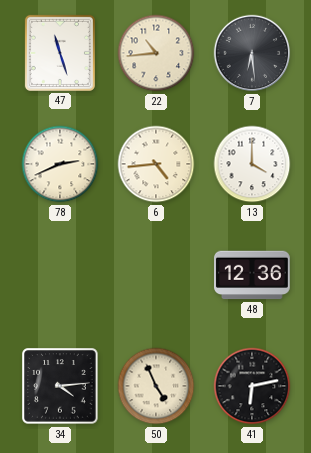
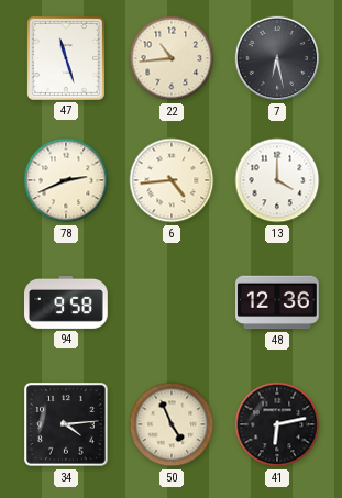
7: 6:29 -> 6:28 (277, 58)
94: none -> 9:58 (67, 302)
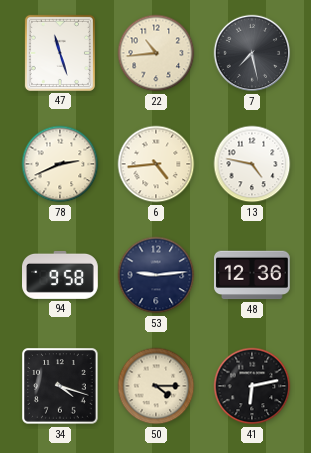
7: 6:28 -> 7:28 (252, 53)
13: 4:00 -> 4:47 (252, 164)
53: none -> 9:14 (156, 275)
34: 4:14 -> 4:18 (60, 386)
50: 4:56 -> 4:15 (156, 386)
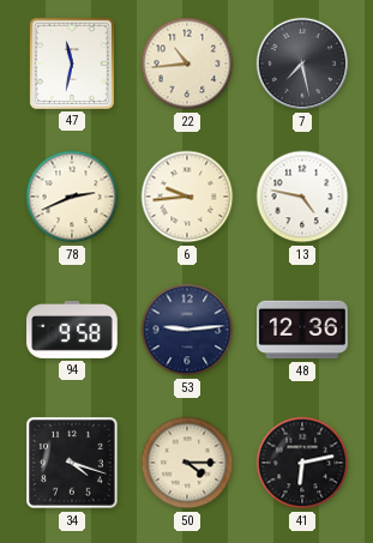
47: 11:27 -> 11:32 (72, 64)
6: 4:44 -> 9:44 (187, 197)
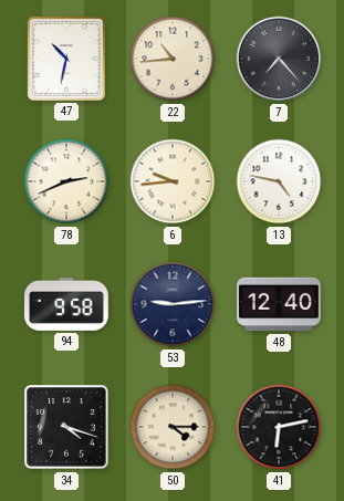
47: 11:32 -> 10:32 (66, 59)
7: 7:28 -> 7:23 (279, 59)
48: 12:36 -> 12:40 (280, 304)
